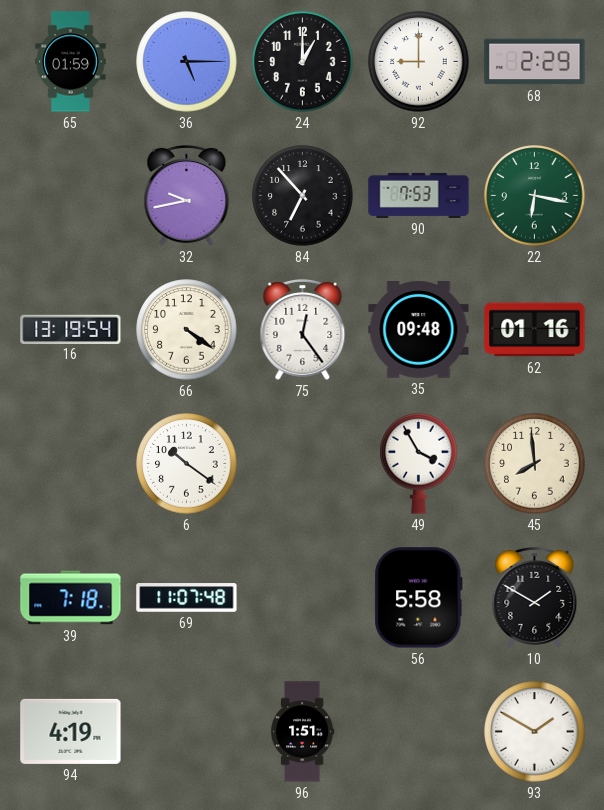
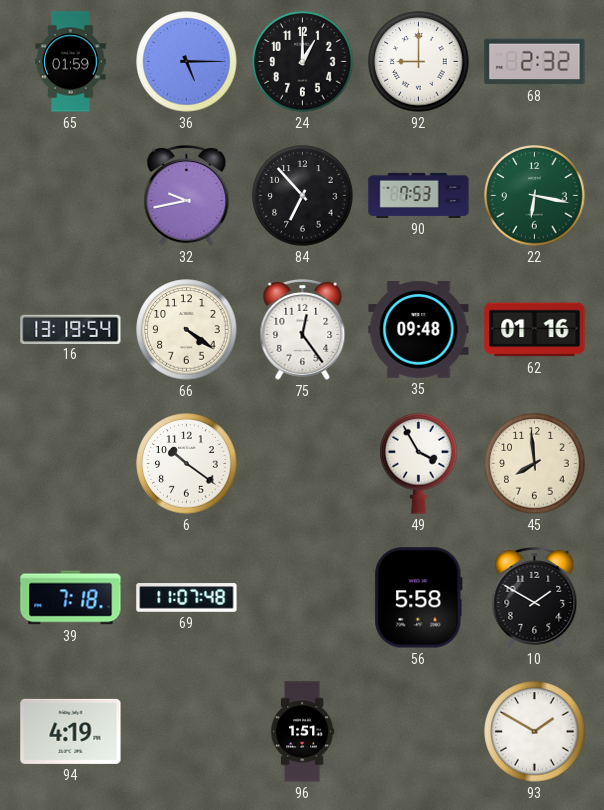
68: 2:29 -> 2:32 (535, 62)
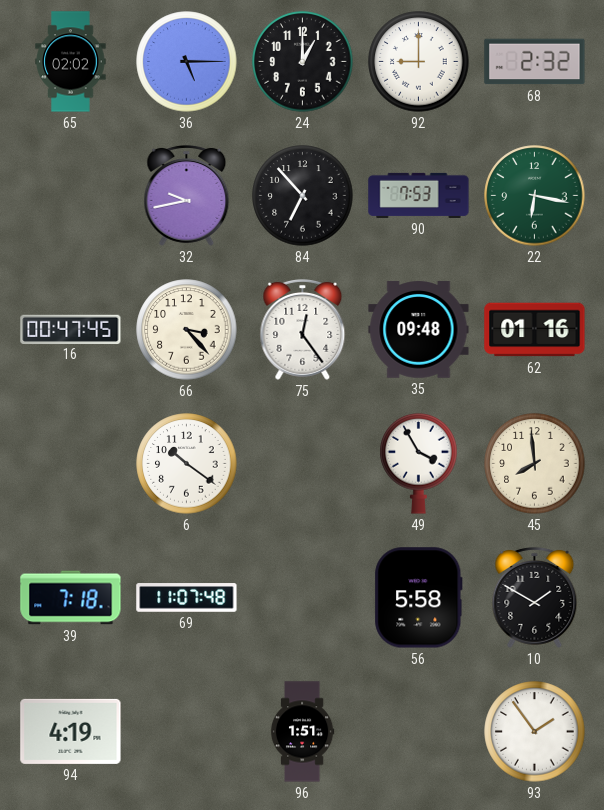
65: 01:59 -> 02:02 (71, 62)
16: 13:19 -> 00:47 (71, 329)
66: 4:21 -> 3:23 (187, 330)
93: 1:50 -> 1:54 (535, 732)
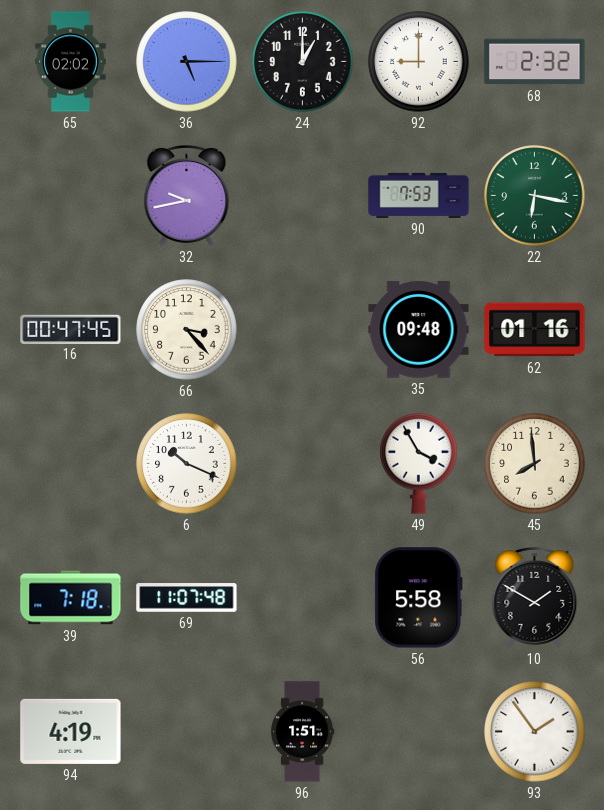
84: 6:53 -> none (303, 196)
75: 12:24 -> none (303, 329)
6: 10:21 -> 10:19 (187, 464)
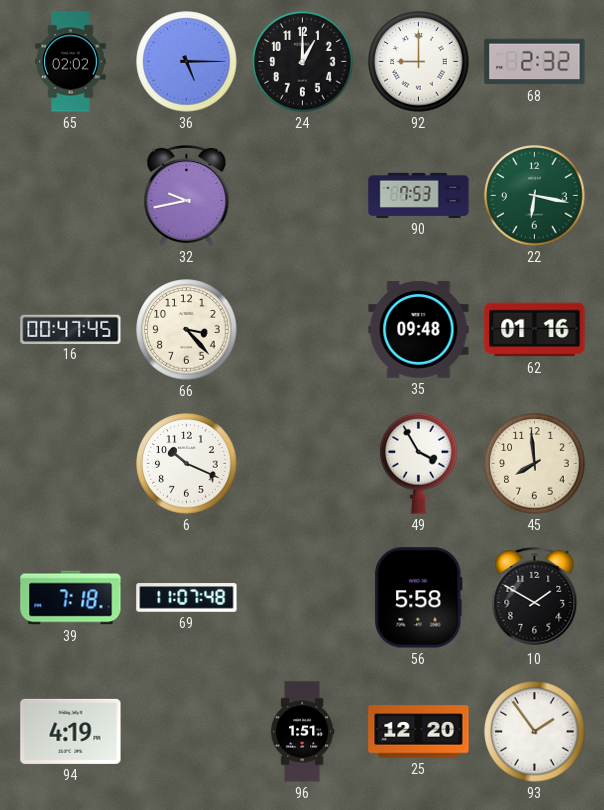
25: none -> 12:20 (419, 732)
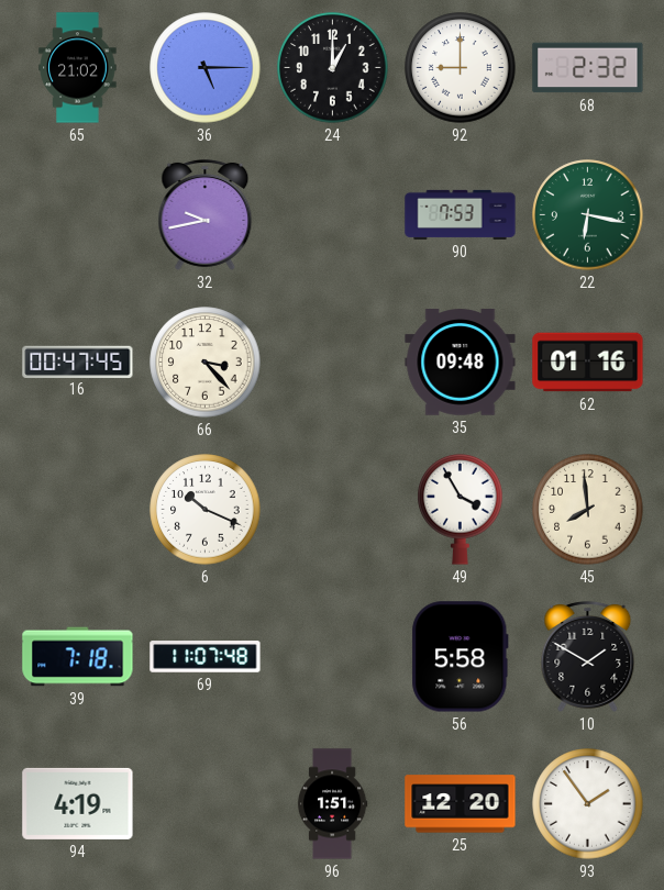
65: 02:02 -> 21:02 (78, 68)
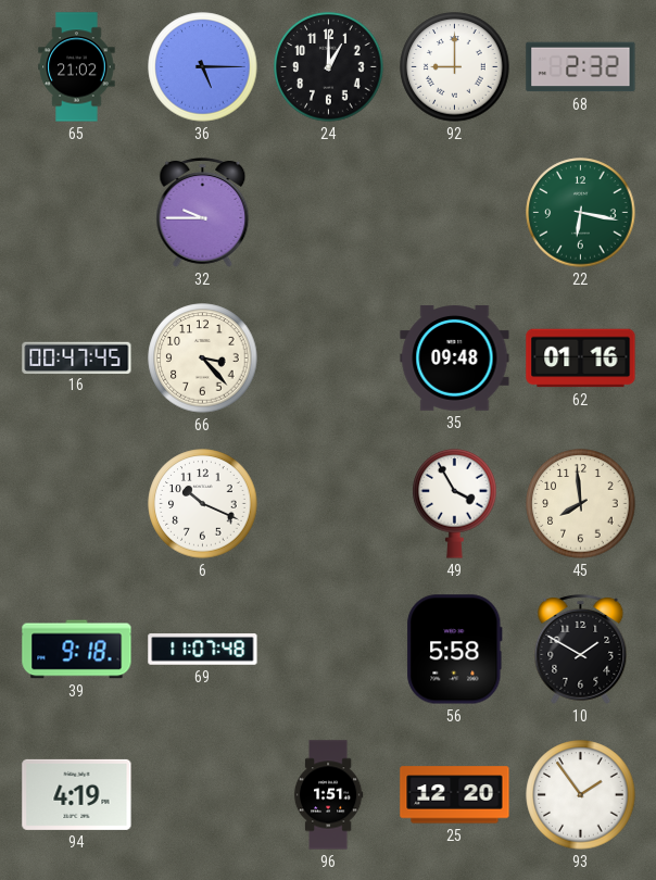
32: 9:43 -> 9:45 (203, 212)
90: 7:53 -> none (461, 214)
39: 7:18 -> 9:18 (77, 650)
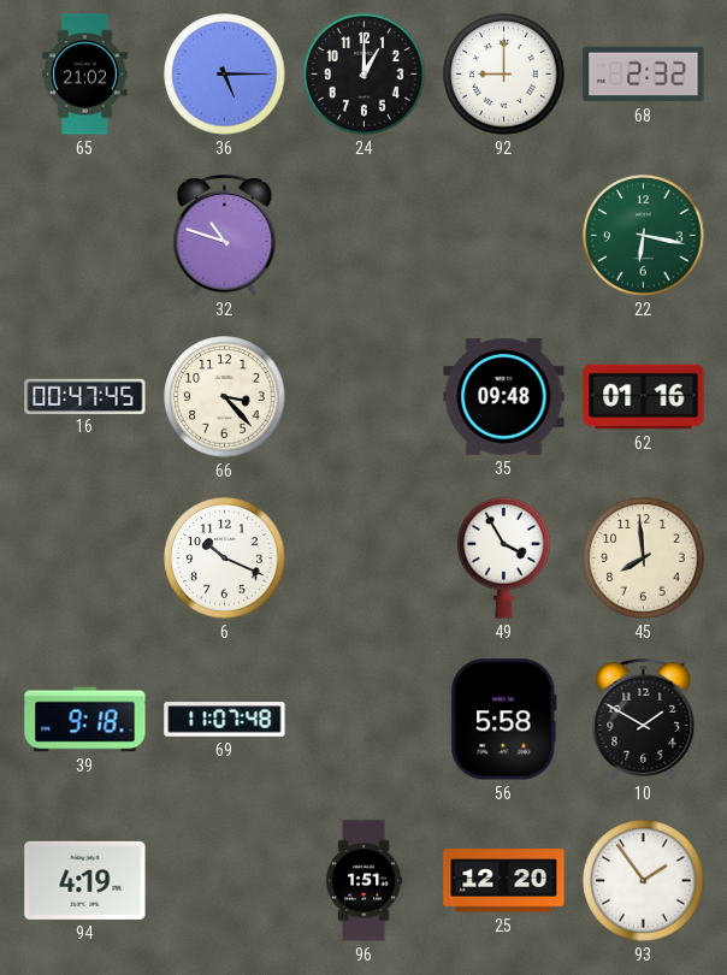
32: 9:45 -> 10:48 (225, 235)
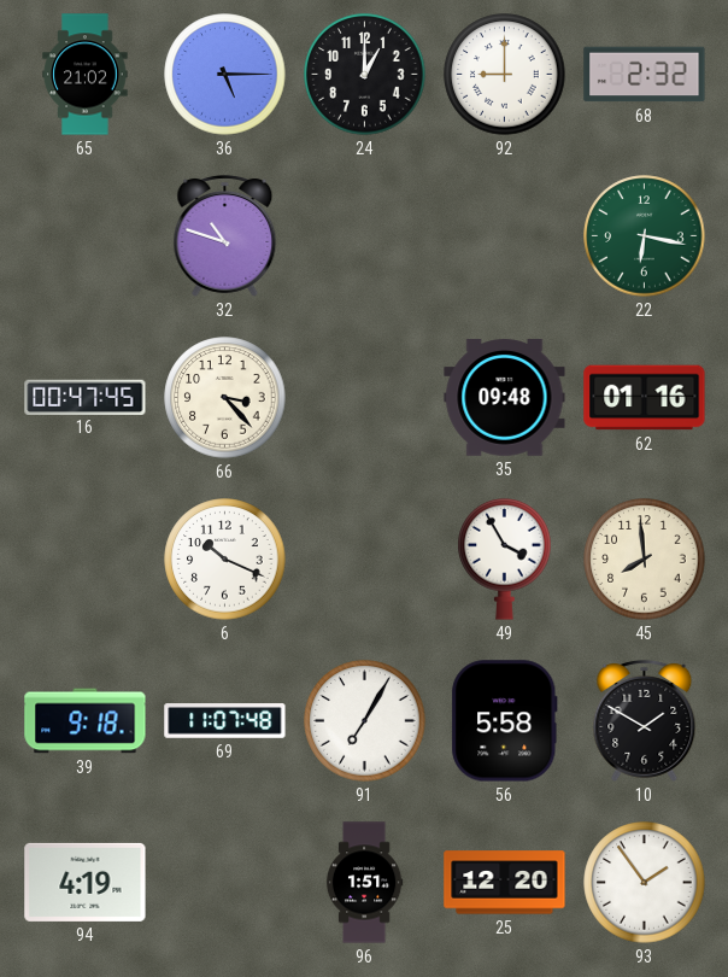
91: none -> 7:05 (365, 721)
